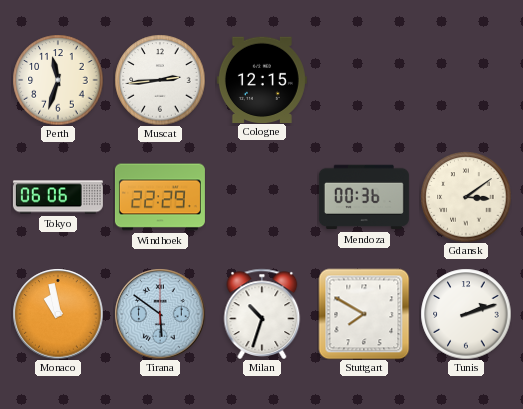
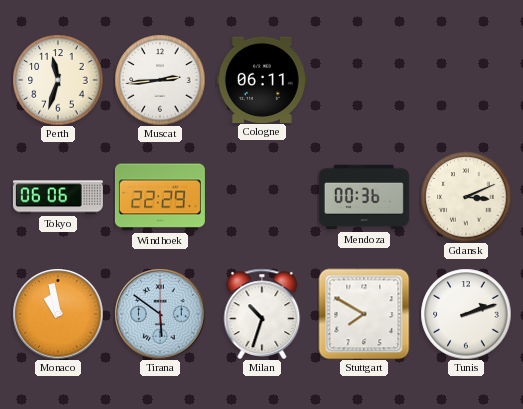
Cologne: 12:15 -> 06:11 (262, 79)
Gdansk: 3:09 -> 3:11 (466, 197)
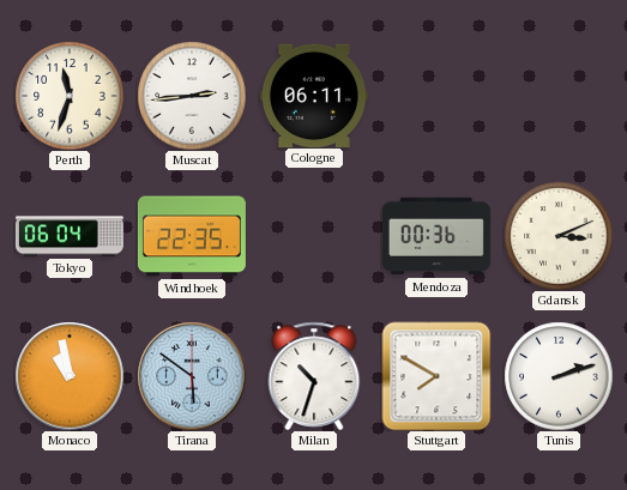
Tokyo: 06:06 -> 06:04 (70, 236)
Windhoek: 22:29 -> 22:35 (192, 236)
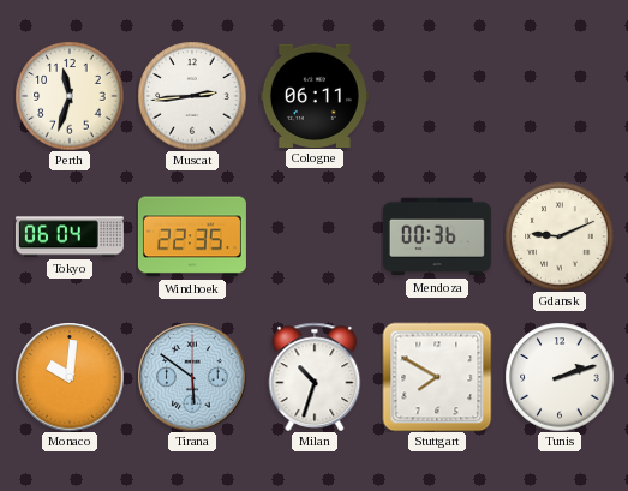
Gdansk: 3:11 -> 9:11 (560, 236)
Monaco: 10:58 -> 10:01 (70, 377)
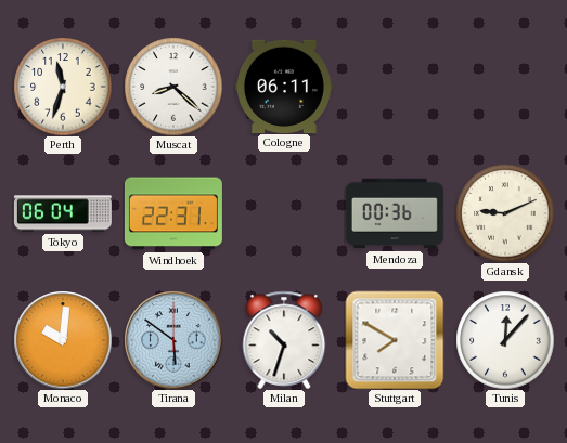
Muscat: 2:44 -> 8:22 (173, 87)
Windhoek: 22:35 -> 22:31 (173, 213)
Tunis: 2:12 -> 12:07 (505, 340)
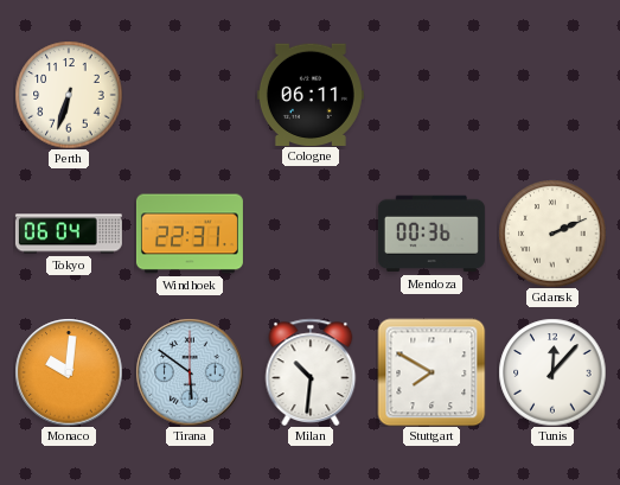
Perth: 11:33 -> 6:33 (69, 95)
Muscat: 8:22 -> none (173, 87)
Gdansk: 9:11 -> 2:11 (552, 234)
Milan: 10:33 -> 10:31 (311, 372)
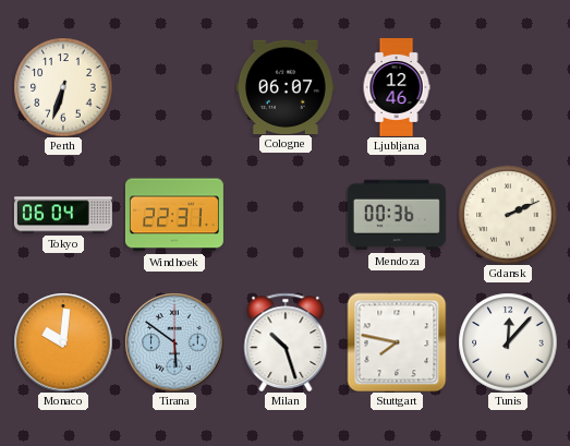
Cologne: 06:11 -> 06:07 (286, 86)
Ljubljana: none -> 12:46 (397, 87)
Milan: 10:31 -> 10:27 (286, 342)
Stuttgart: 7:50 -> 7:47 (397, 342)
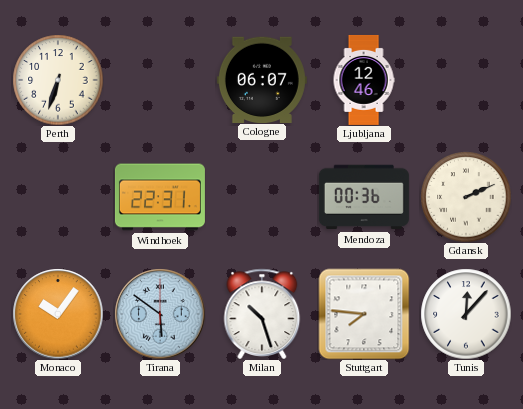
Tokyo: 06:04 -> none (63, 215)
Monaco: 10:01 -> 10:06 (58, 314)
Stuttgart: 7:47 -> 7:46 (364, 314)
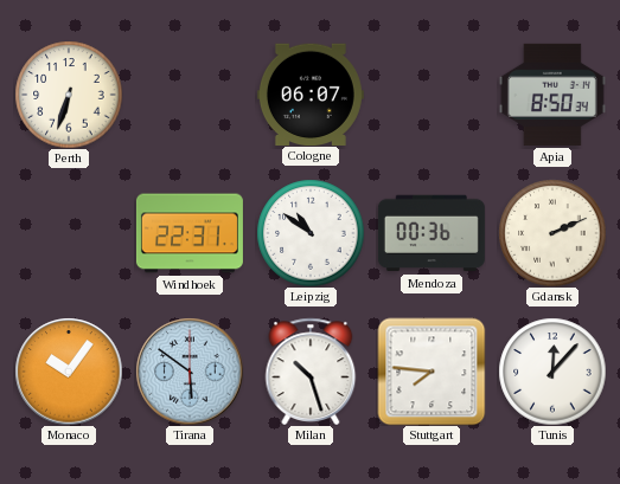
Ljubljana: 12:46 -> none (364, 80)
Apia: none -> 8:50 (552, 95)
Leipzig: none -> 10:51 (311, 233)
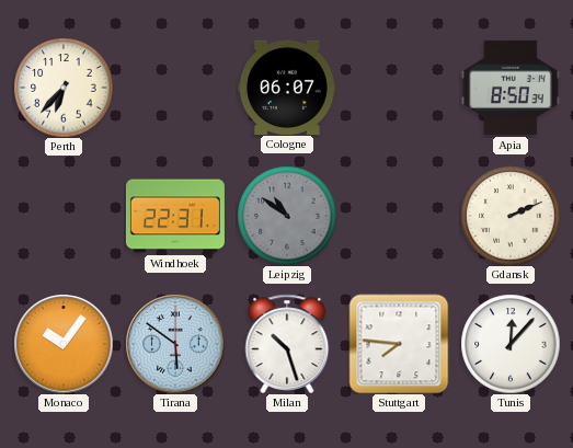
Perth: 6:33 -> 6:37 (64, 88)
Leipzig dial: white -> grey (287, 216)
Mendoza: 00:36 -> none (432, 233)
